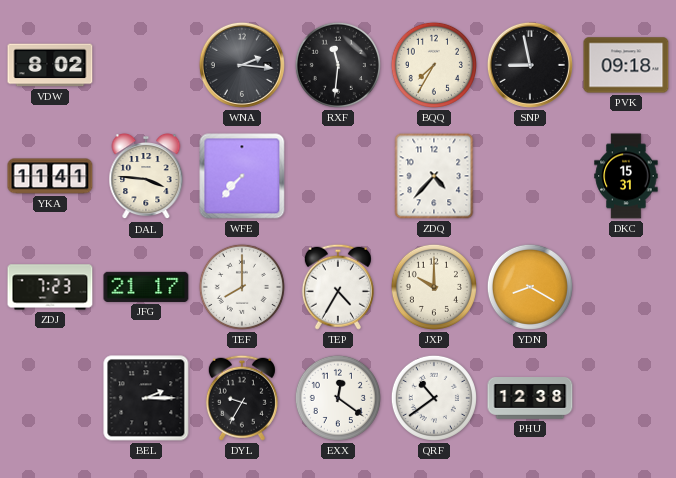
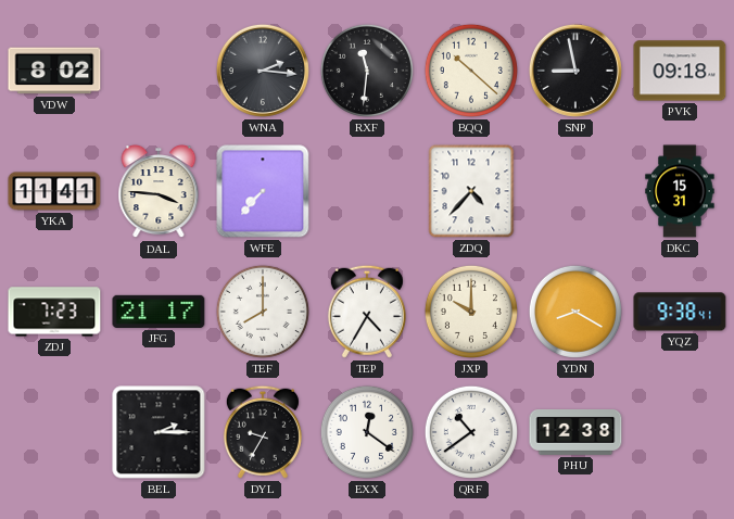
BQQ: 7:35 -> 10:22 (471, 71)
YQZ: none -> 9:38 (680, 312)
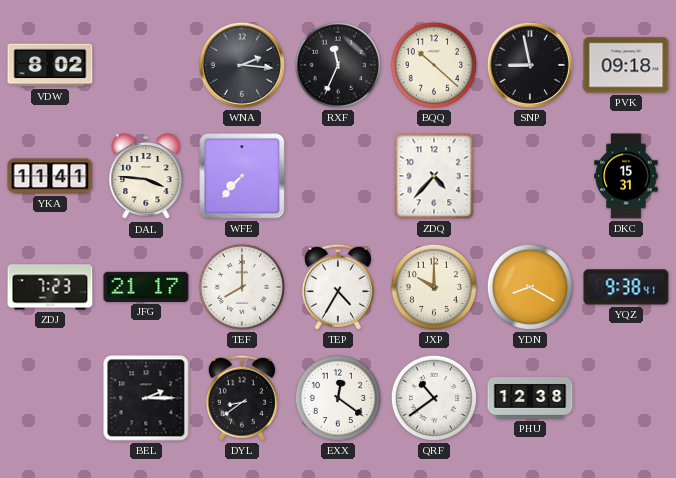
RXF: 11:31 -> 11:34 (338, 65)
DYL: 9:35 -> 8:39 (242, 398)
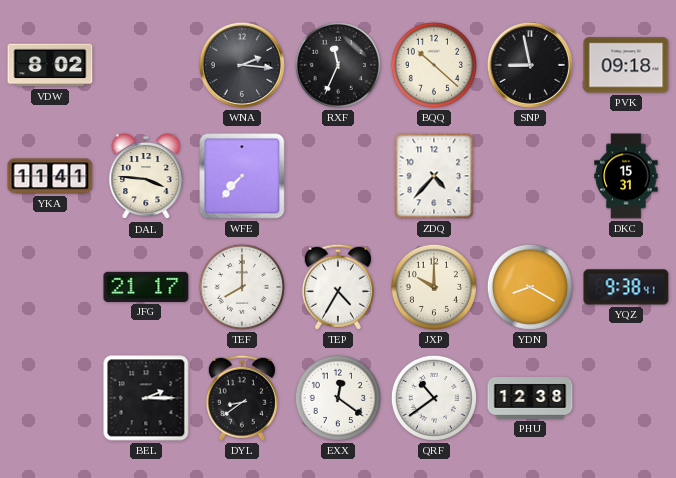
ZDJ: 7:23 -> none (50, 287)
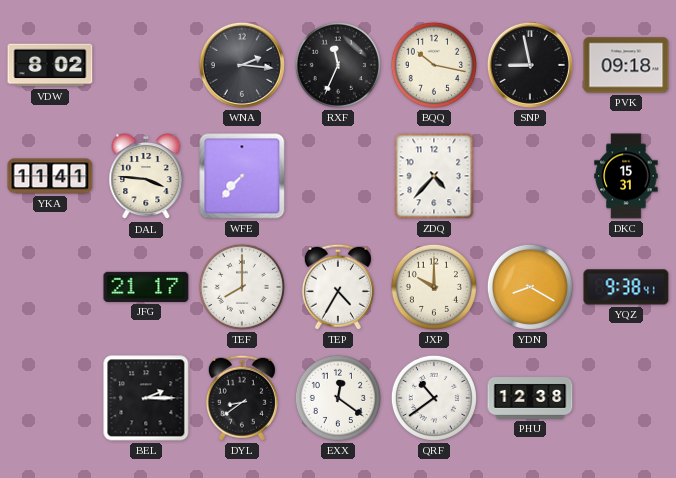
BQQ: 10:22 -> 10:17 (434, 65)
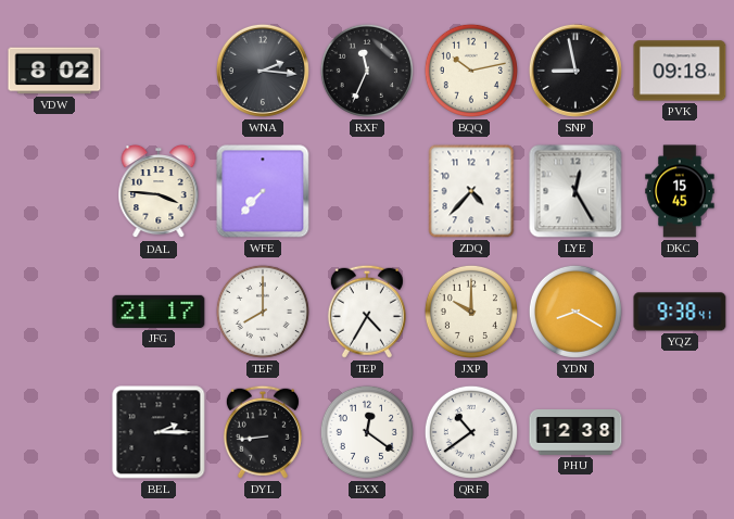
BQQ: 10:17 -> 10:13 (471, 71)
YKA: 11:41 -> none (50, 176)
LYE: none -> 12:25 (575, 191)
DKC: 15:31 -> 15:45 (680, 191)
DYL: 8:39 -> 8:44 (263, 432)
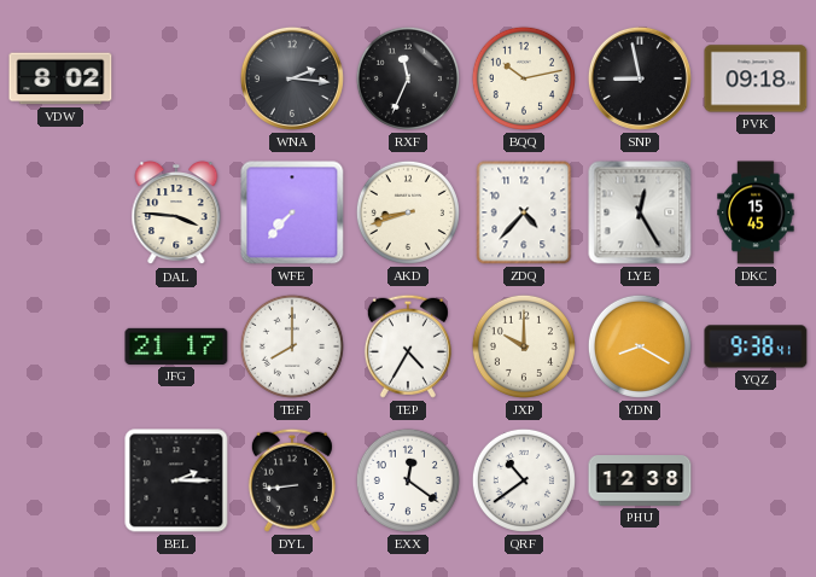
AKD: none -> 8:42 (408, 212)
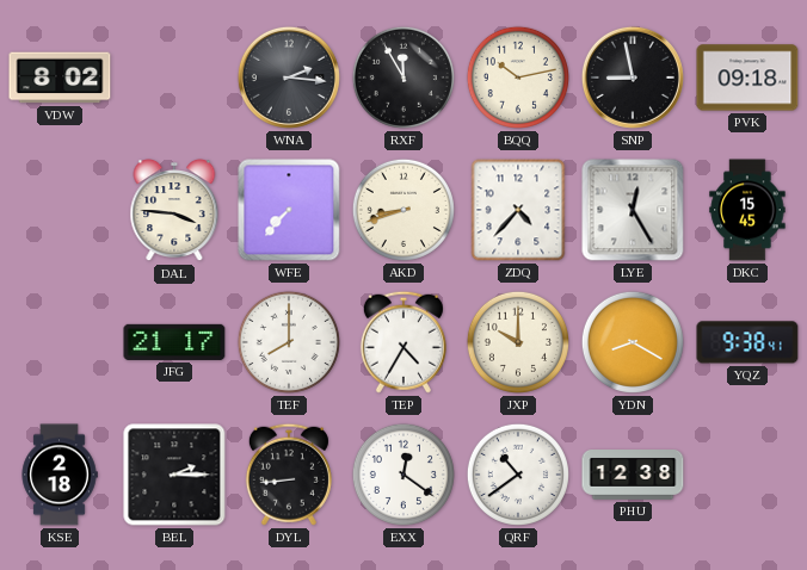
RXF: 11:34 -> 11:55 (403, 78)
KSE: none -> 2:18 (60, 475)
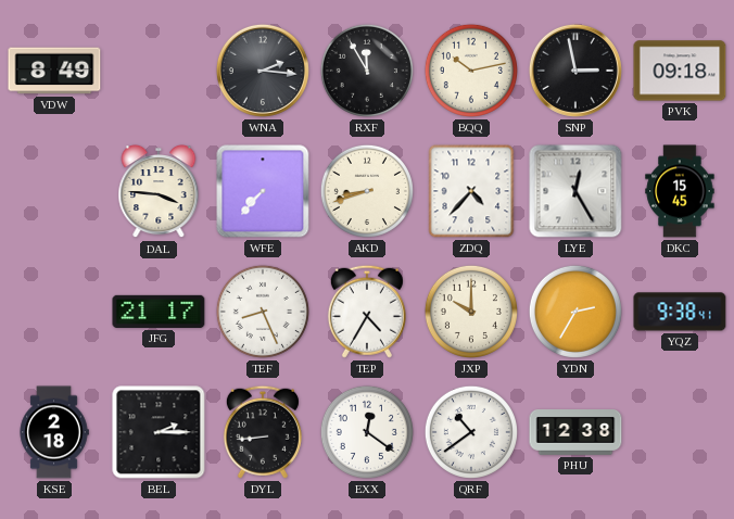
VDW: 8:02 -> 8:49 (54, 71)
SNP: 8:58 -> 2:58 (575, 71)
TEF: 8:00 -> 8:26 (263, 312)
YDN: 8:20 -> 2:35 (575, 312)
